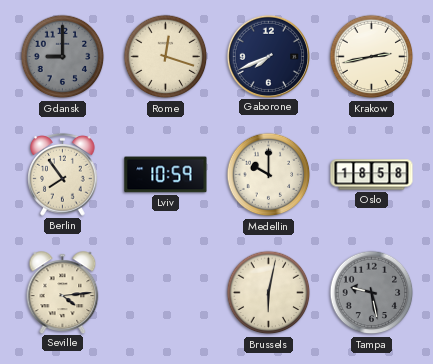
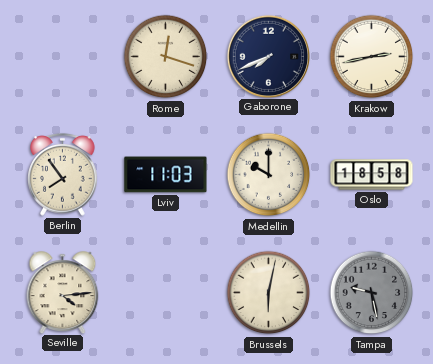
Gdansk: 9:00 -> none (63, 57)
Lviv: 10:59 -> 11:03 (166, 175)
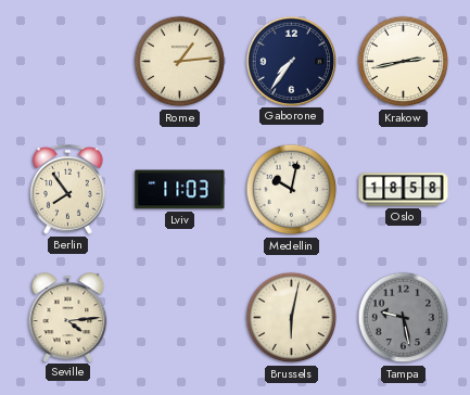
Rome: 12:18 -> 1:14 (180, 62)
Gaborone: 7:41 -> 7:36 (291, 61)
Medellin: 10:00 -> 10:02 (292, 190)
